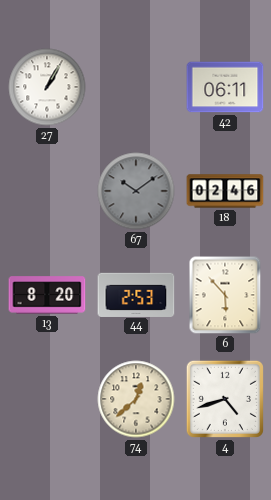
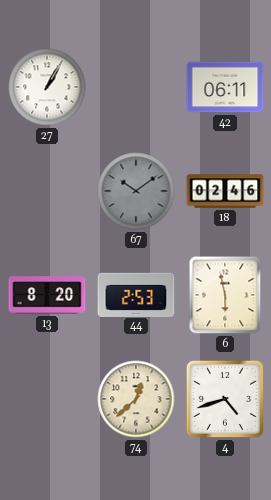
6: 5:53 -> 5:58 (225, 295)
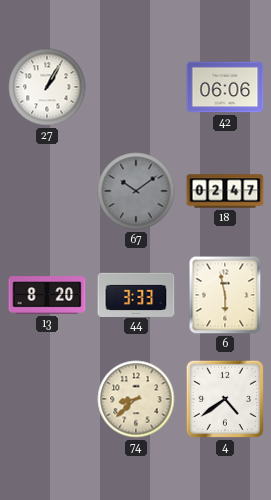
42: 06:11 -> 06:06 (225, 87)
18: 02:46 -> 02:47 (225, 191)
44: 2:53 -> 3:33 (136, 294)
74: 12:38 -> 8:38 (136, 399)
4: 4:42 -> 4:39 (225, 399)
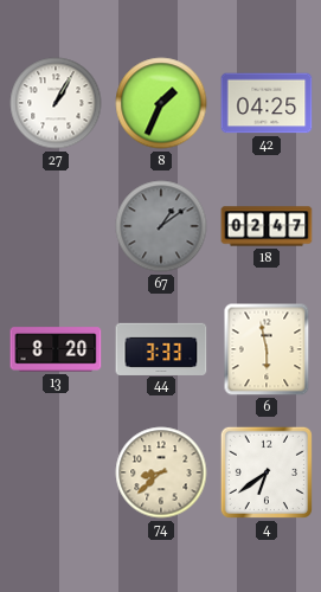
8: none -> 1:34 (161, 103)
42: 06:06 -> 04:25 (267, 103)
67: 10:09 -> 1:09 (161, 226)
4: 4:39 -> 6:39 (267, 472)
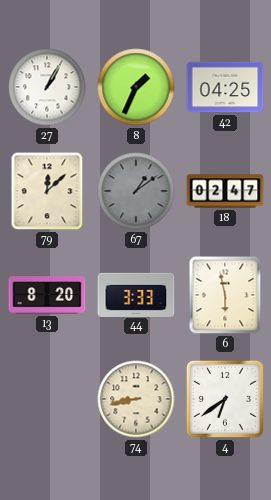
79: none -> 12:08 (47, 191)
74: 8:38 -> 8:43 (136, 399)
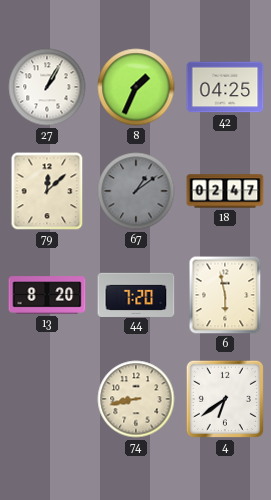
44: 3:33 -> 7:20 (136, 294)
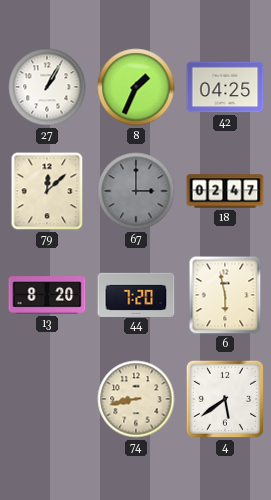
67: 1:09 -> 3:00 (136, 191)
4: 6:39 -> 5:39 (225, 399)
